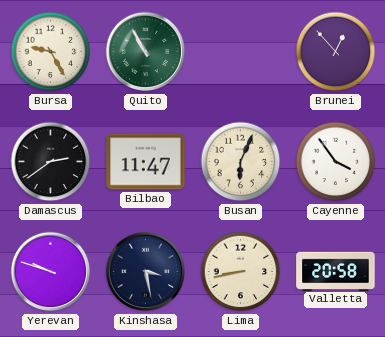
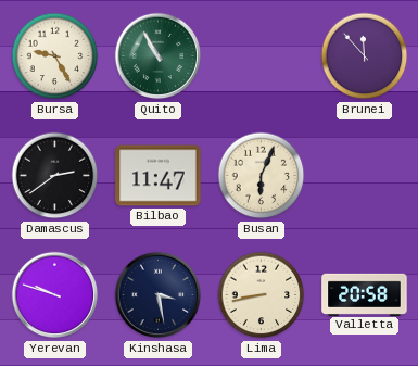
Brunei: 12:53 -> 11:53 (365, 56)
Cayenne: 3:54 -> none (336, 162)
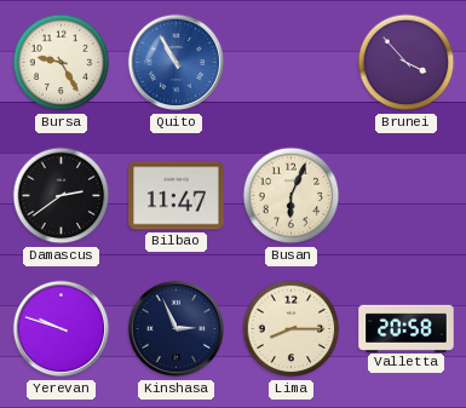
Quito dial: green -> blue (177, 63)
Brunei: 11:53 -> 3:53 (407, 63)
Kinshasa: 3:28 -> 2:56 (177, 329)
Lima: 8:43 -> 8:15 (292, 329)
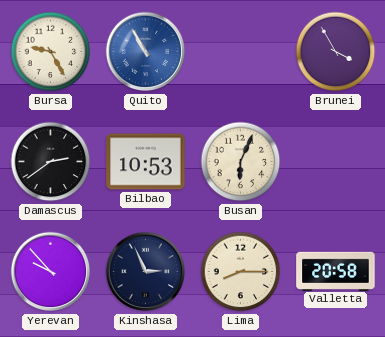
Brunei: 3:53 -> 3:55 (336, 52)
Bilbao: 11:47 -> 10:53 (146, 162)
Yerevan: 9:48 -> 9:53 (51, 272)
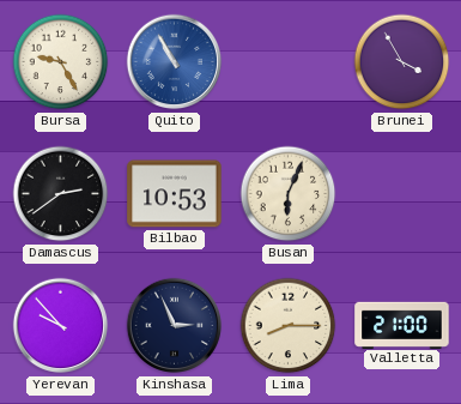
Valletta: 20:58 -> 21:00 (402, 325)
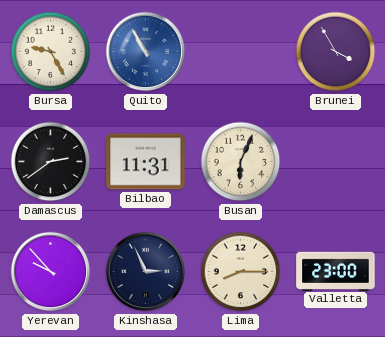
Bilbao: 10:53 -> 11:31 (146, 162)
Valletta: 21:00 -> 23:00 (336, 271)
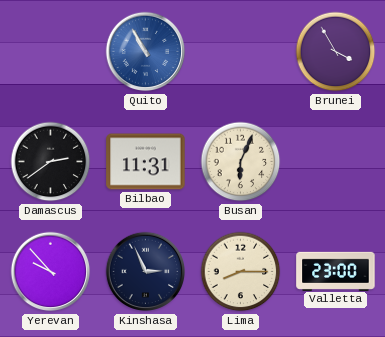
Bursa: 9:25 -> none (51, 52)
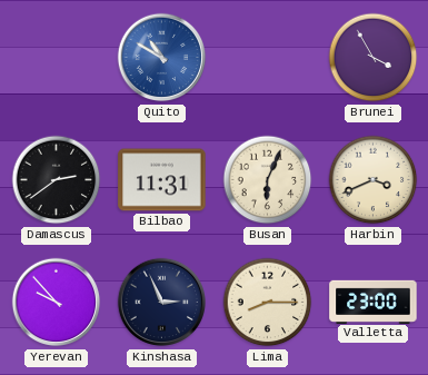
Quito: 10:55 -> 10:50 (162, 58)
Harbin: none -> 3:41 (374, 180)
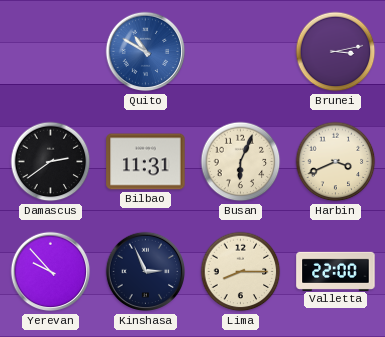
Brunei: 3:55 -> 3:13 (336, 52)
Valletta: 23:00 -> 22:00 (336, 271)
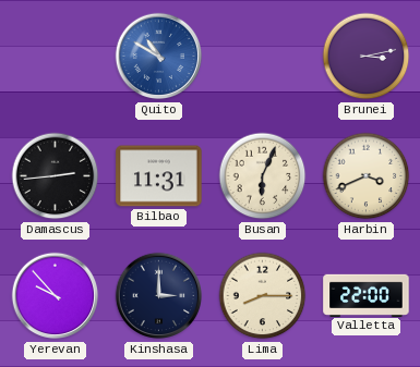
Damascus: 2:39 -> 2:44 (56, 176)
Kinshasa: 2:56 -> 3:00 (159, 296)
